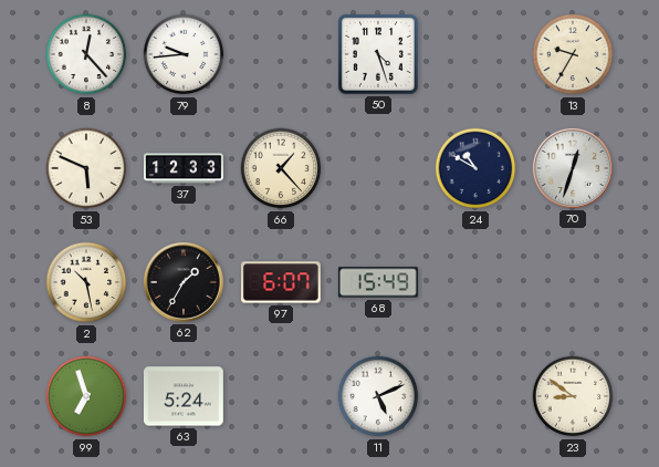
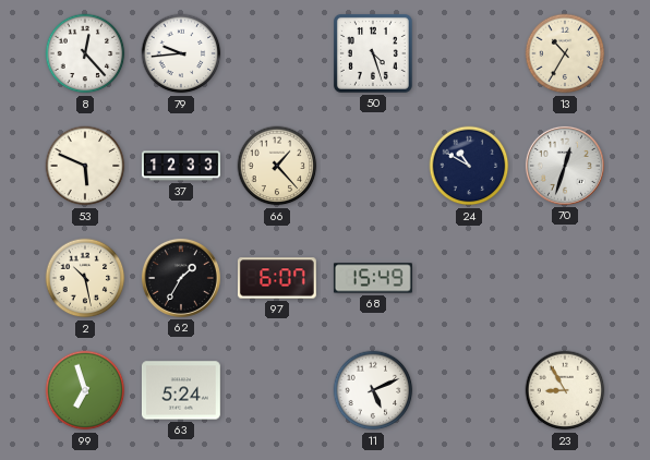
13: 9:35 -> 10:35 (565, 53)
23: 8:51 -> 8:55 (565, 390)
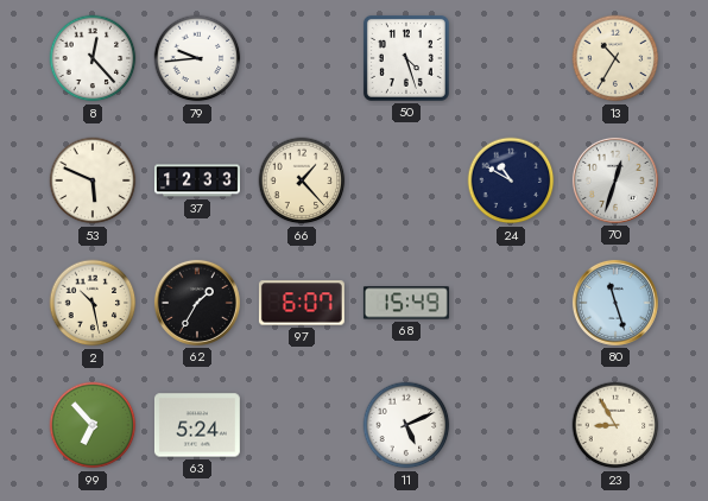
80: none -> 11:27 (615, 303)
99: 6:57 -> 6:53 (93, 425)
